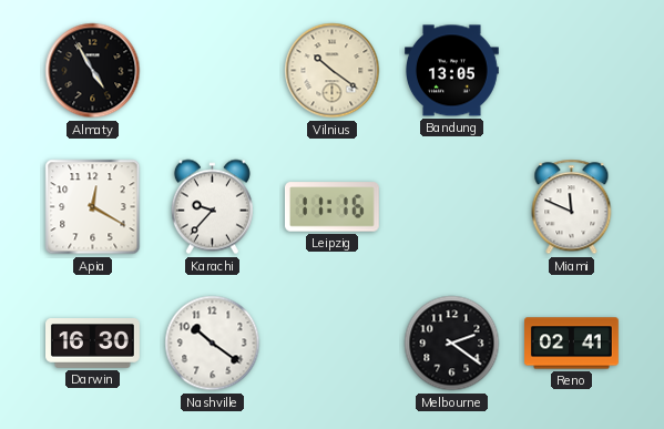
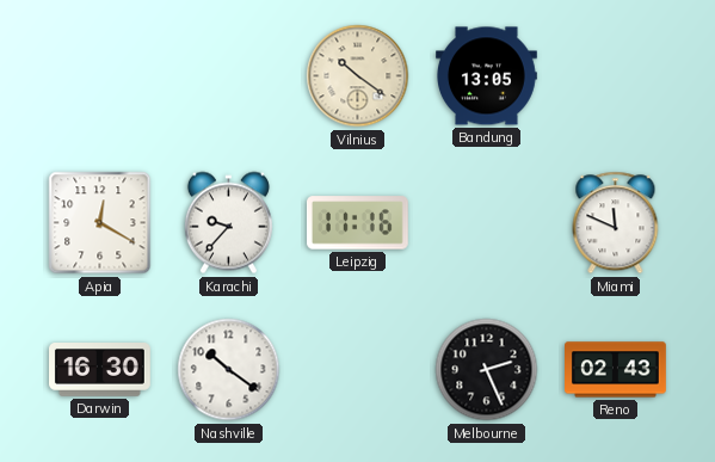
Almaty: 4:55 -> none (93, 71)
Melbourne: 2:21 -> 2:26 (487, 370)
Reno: 02:41 -> 02:43 (616, 370)
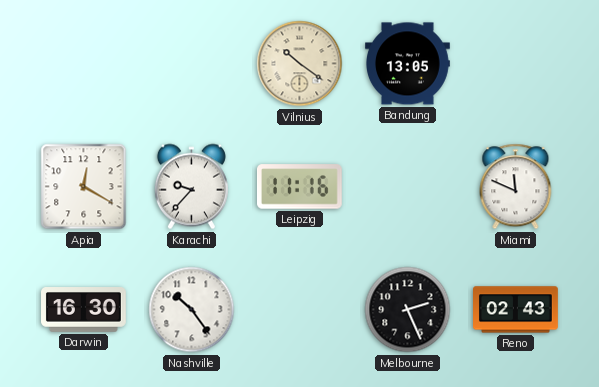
Nashville: 10:21 -> 10:24 (192, 310)
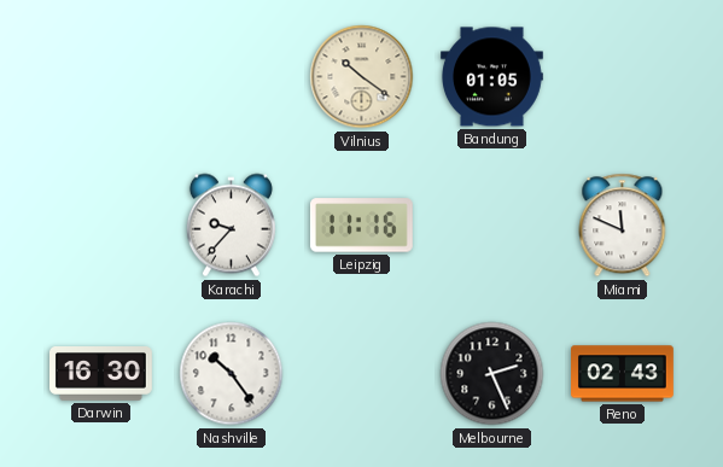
Bandung: 13:05 -> 01:05 (492, 77)
Apia: 12:20 -> none (84, 187)
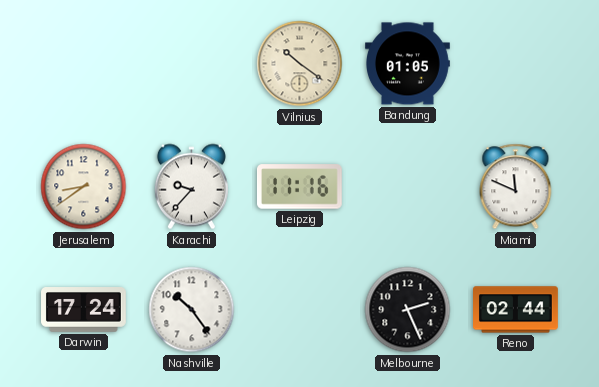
Jerusalem: none -> 8:39 (84, 187)
Darwin: 16:30 -> 17:24 (84, 310)
Reno: 02:43 -> 02:44 (516, 310)
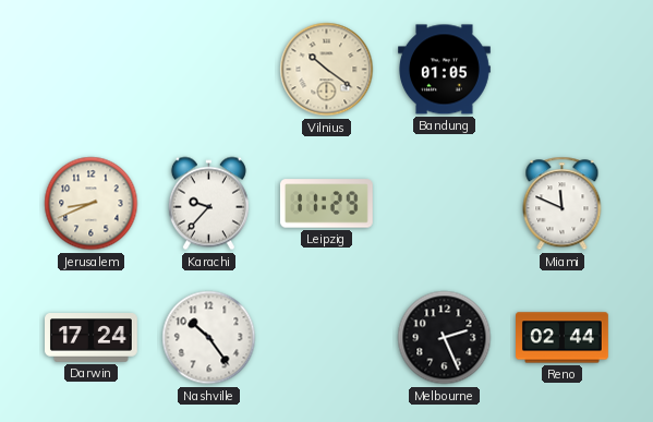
Jerusalem: 8:39 -> 8:41 (92, 204)
Leipzig: 11:16 -> 11:29 (326, 204)
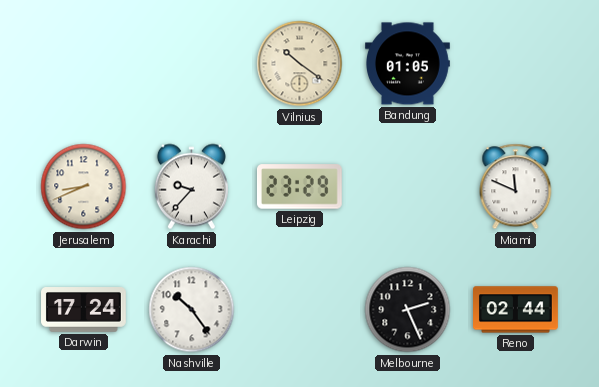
Leipzig: 11:29 -> 23:29 (299, 187)
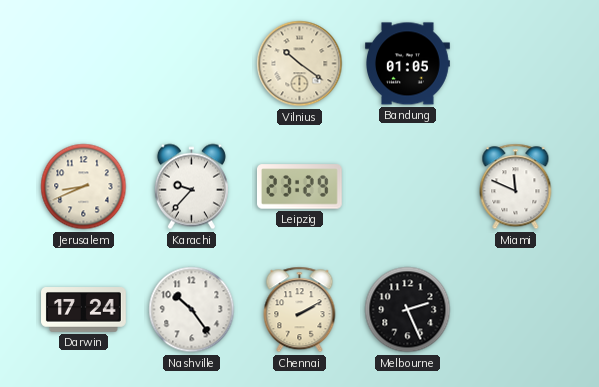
Chennai: none -> 2:10 (300, 310)
Reno: 02:44 -> none (516, 310)
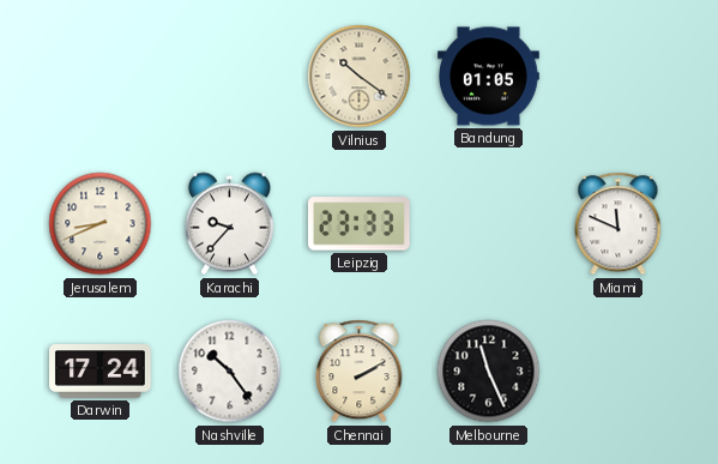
Leipzig: 23:29 -> 23:33 (358, 224)
Melbourne: 2:26 -> 11:26 (489, 372)
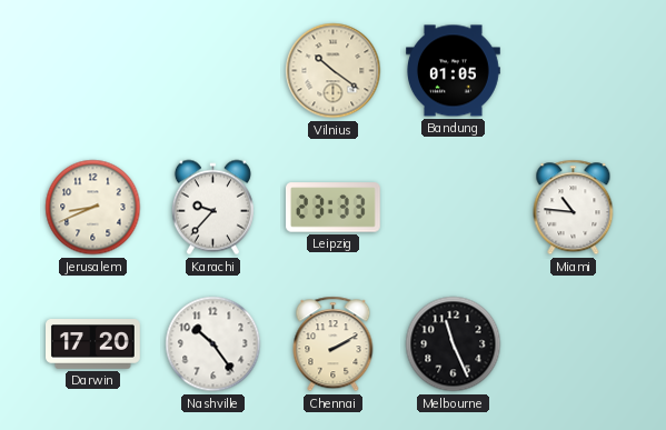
Miami: 11:49 -> 10:46 (574, 208)
Darwin: 17:24 -> 17:20 (93, 344)
